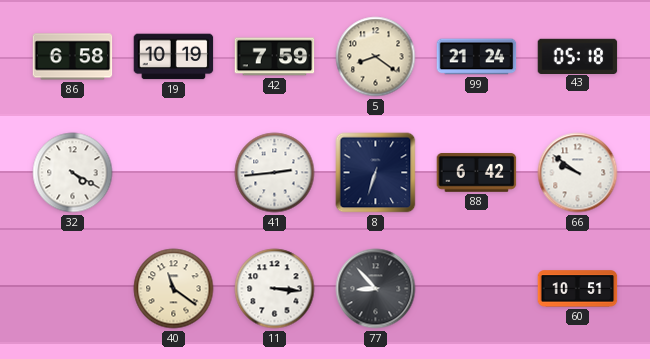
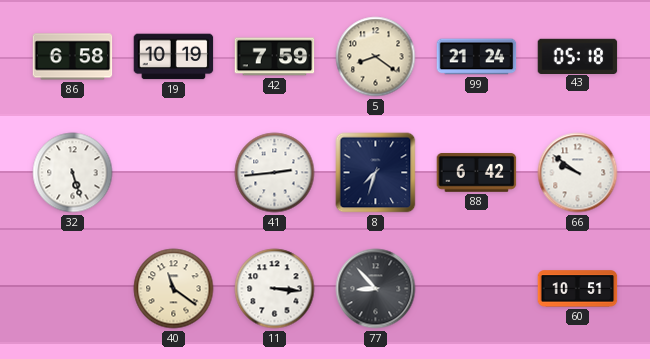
32: 4:20 -> 5:27 (73, 173)
8: 6:33 -> 7:33 (376, 173)
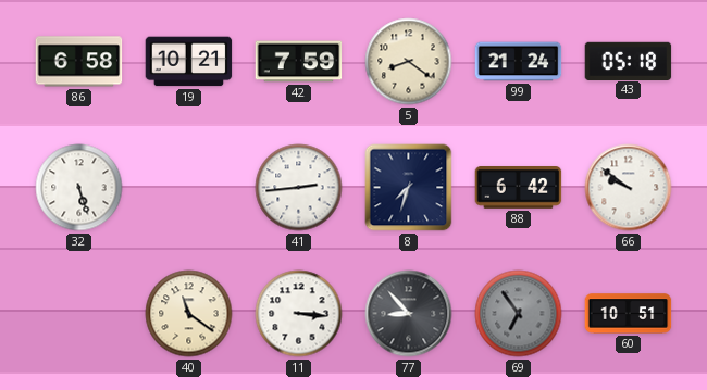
19: 10:19 -> 10:21 (189, 62)
69: none -> 6:54 (519, 314)
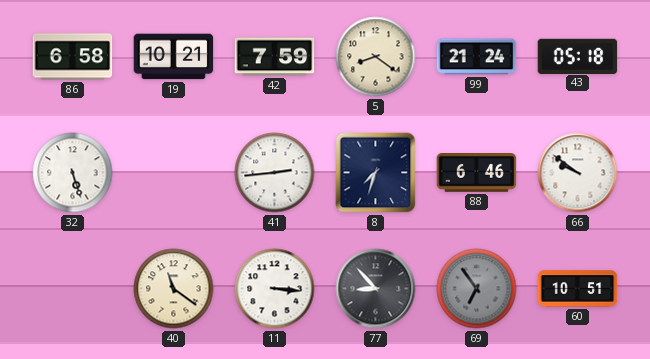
88: 6:42 -> 6:46 (477, 173)
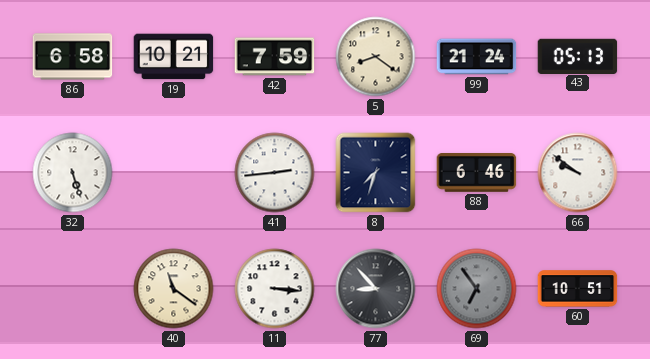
43: 05:18 -> 05:13 (578, 56)
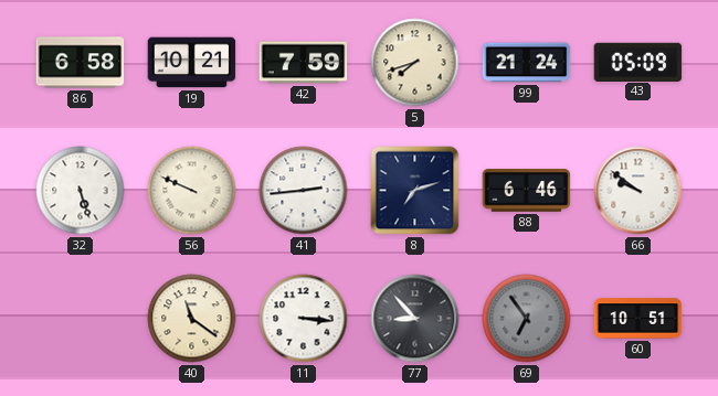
5: 8:21 -> 7:42 (415, 63)
43: 05:13 -> 05:09 (638, 62)
56: none -> 9:49 (192, 191)
8: 7:33 -> 7:12 (415, 191)
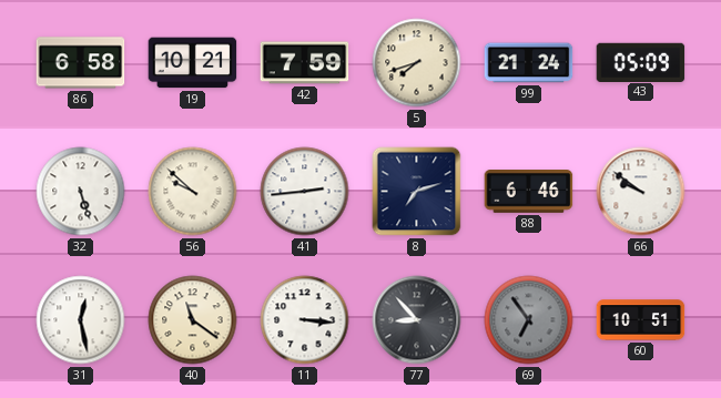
56: 9:49 -> 9:52 (193, 192)
31: none -> 12:28 (81, 320)
